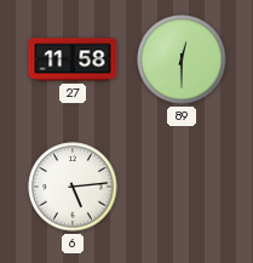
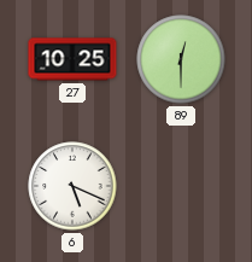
27: 11:58 -> 10:25 (72, 59)
6: 5:14 -> 5:19 (72, 186)
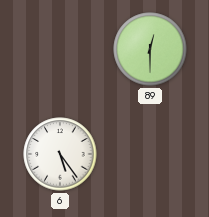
27: 10:25 -> none (72, 59)
6: 5:19 -> 5:24 (60, 154)
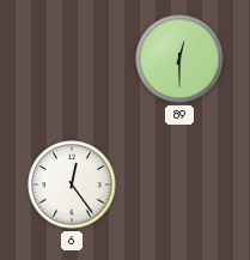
6: 5:24 -> 12:24 (72, 185)
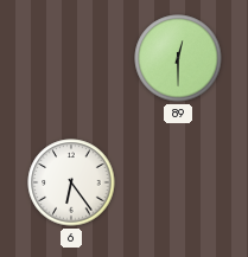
6: 12:24 -> 6:24 (71, 182)
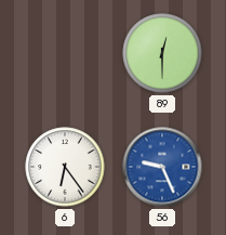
56: none -> 9:26 (162, 167)
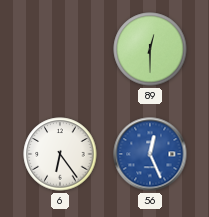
56: 9:26 -> 12:26 (150, 154)
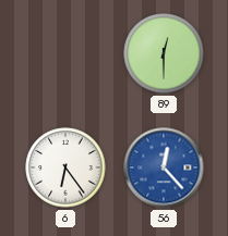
56: 12:26 -> 12:23 (164, 167)
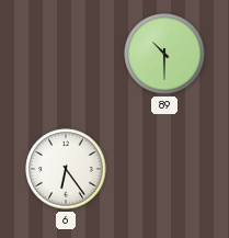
89: 12:30 -> 10:30 (164, 54)
56: 12:23 -> none (164, 167)
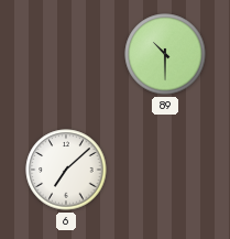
6: 6:24 -> 7:08 (66, 170)
